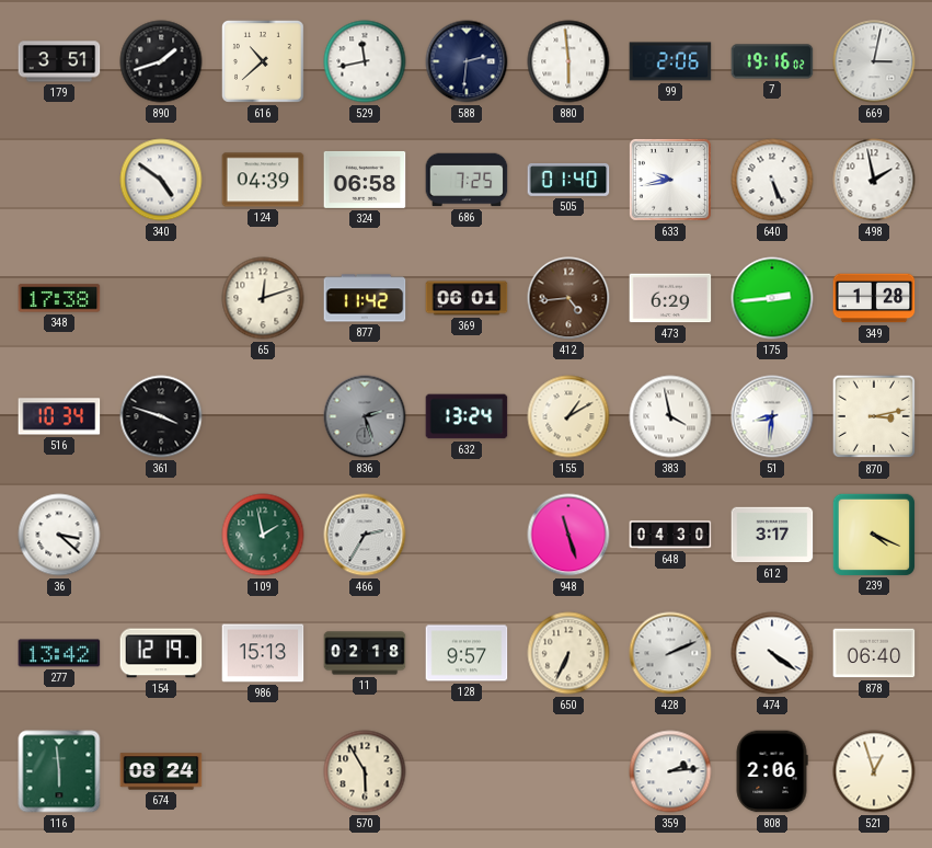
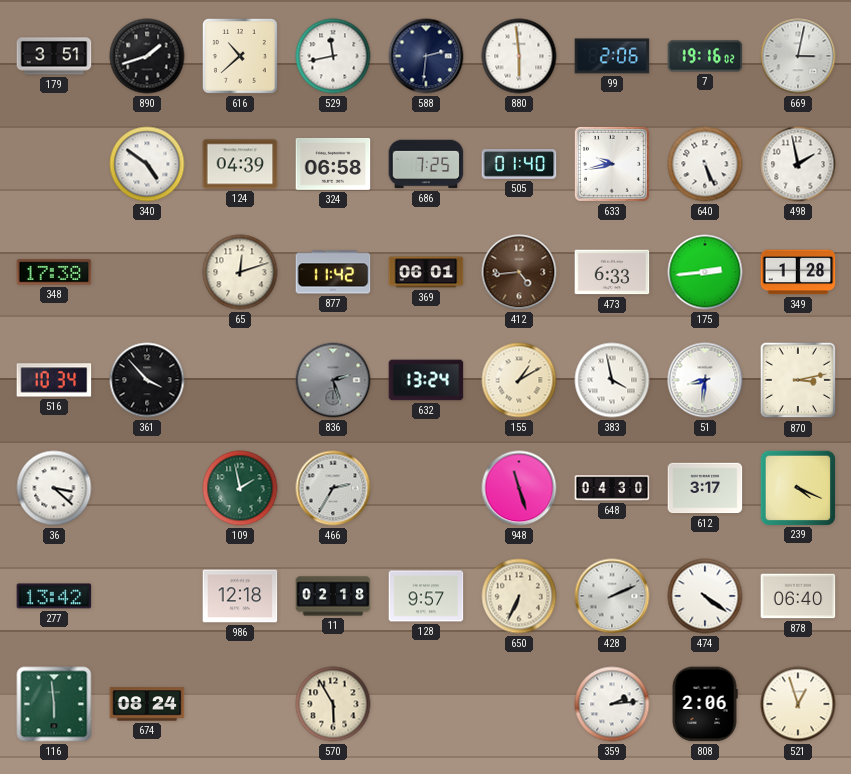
473: 6:29 -> 6:33 (612, 272)
361: 3:48 -> 3:53 (147, 380)
154: 12:19 -> none (161, 653)
986: 15:13 -> 12:18 (240, 596)
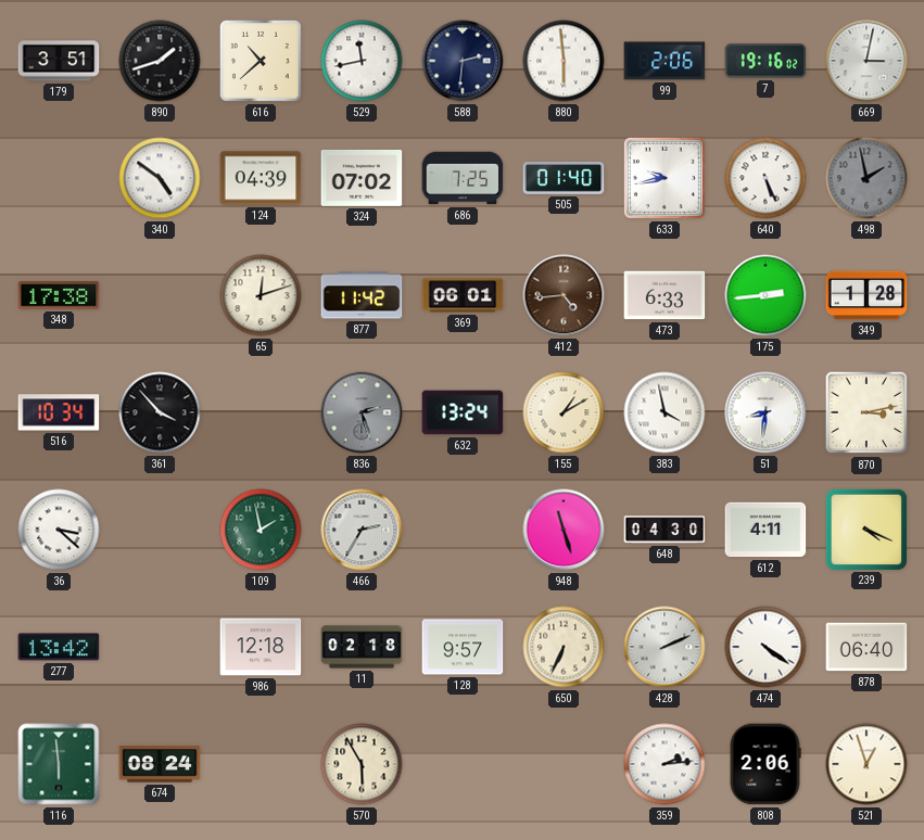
324: 06:58 -> 07:02 (362, 178)
498 dial: white -> grey (866, 178)
612: 3:17 -> 4:11 (765, 530)
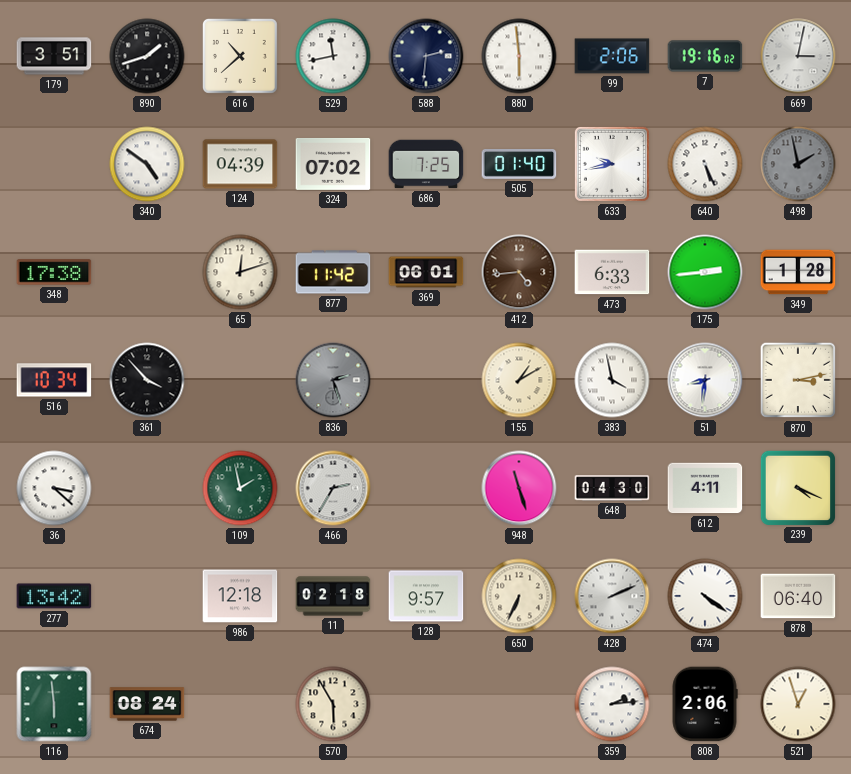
632: 13:24 -> none (463, 412)
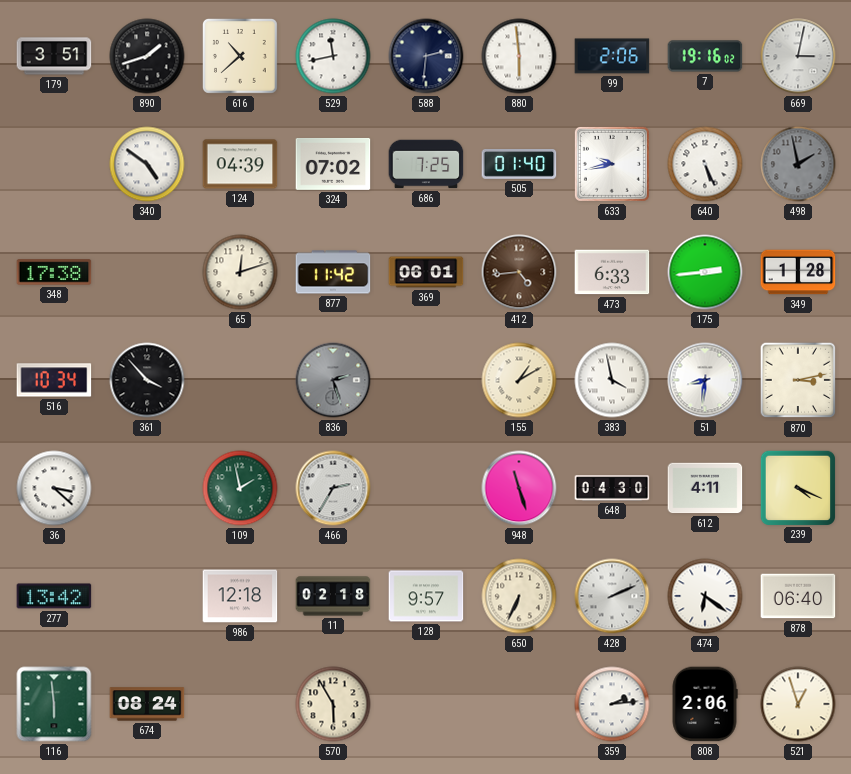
474: 4:21 -> 6:21 (705, 596)
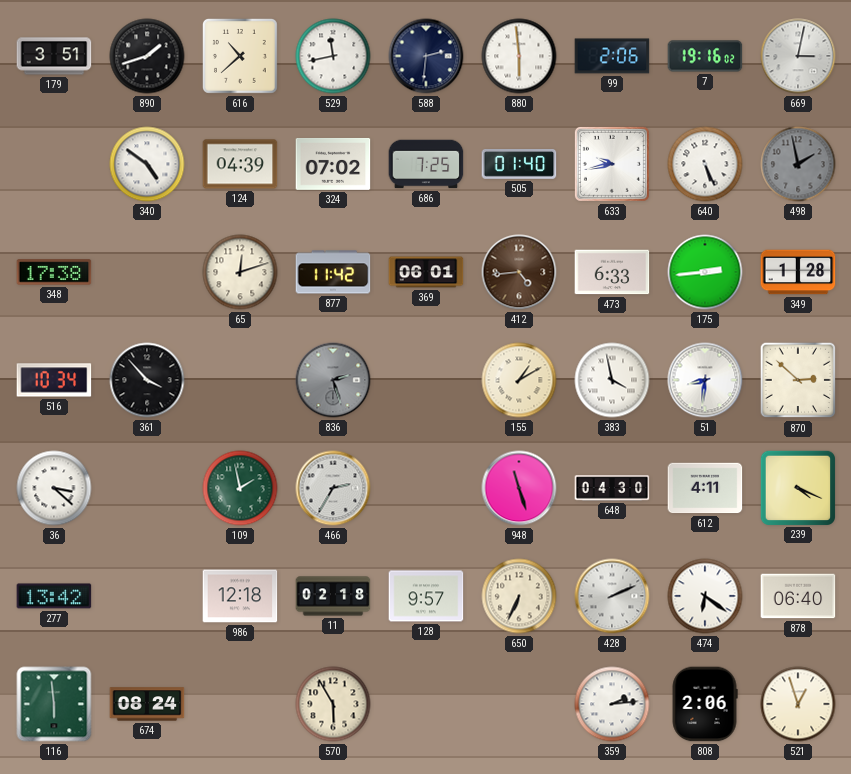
870: 3:13 -> 2:52 (798, 380)
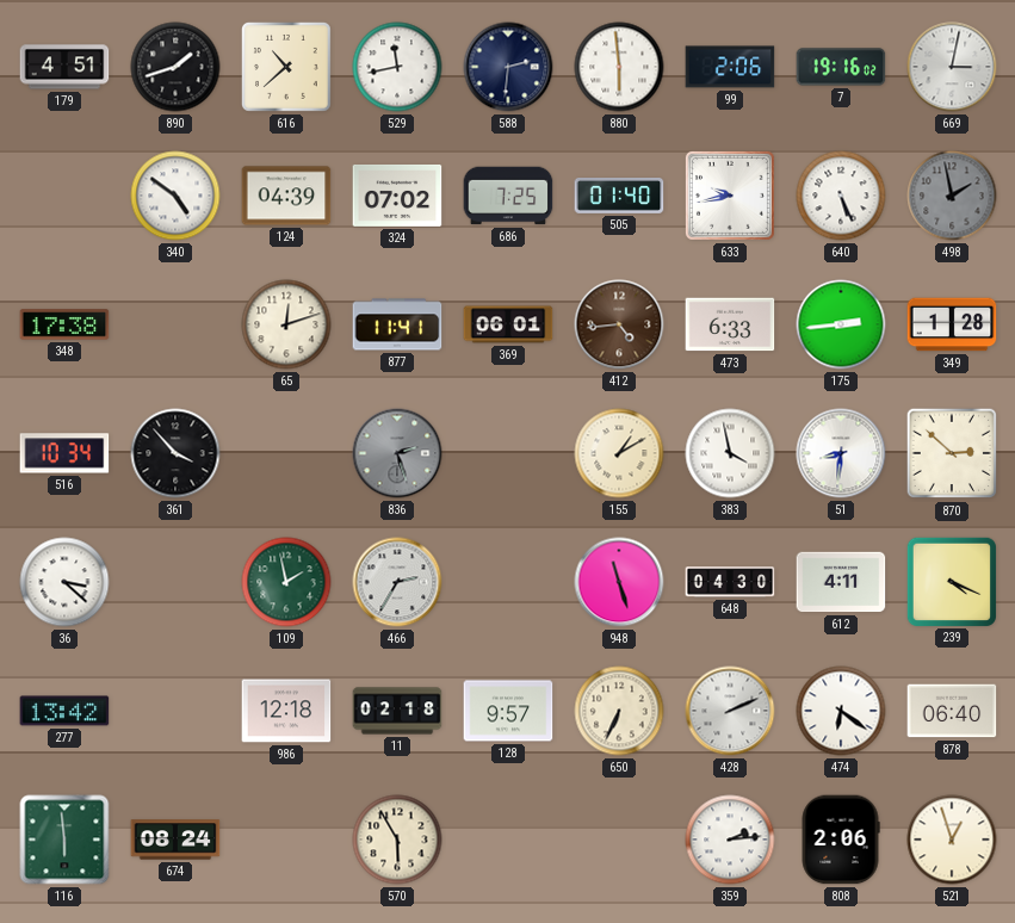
179: 3:51 -> 4:51 (64, 67)
877: 11:42 -> 11:41 (397, 324)
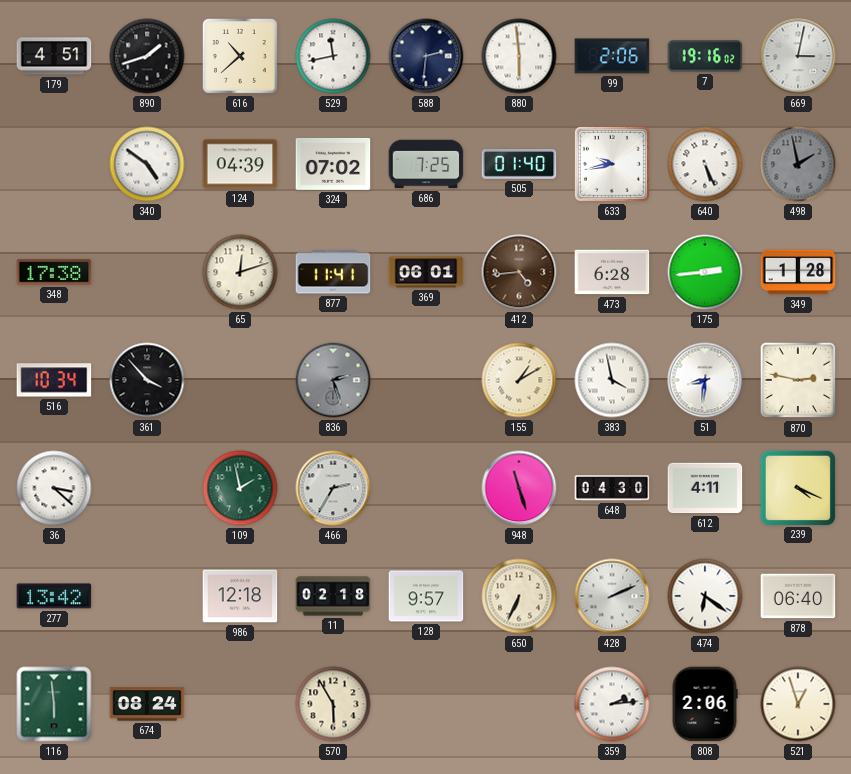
473: 6:33 -> 6:28 (612, 272)
870: 2:52 -> 2:47 (798, 380)
